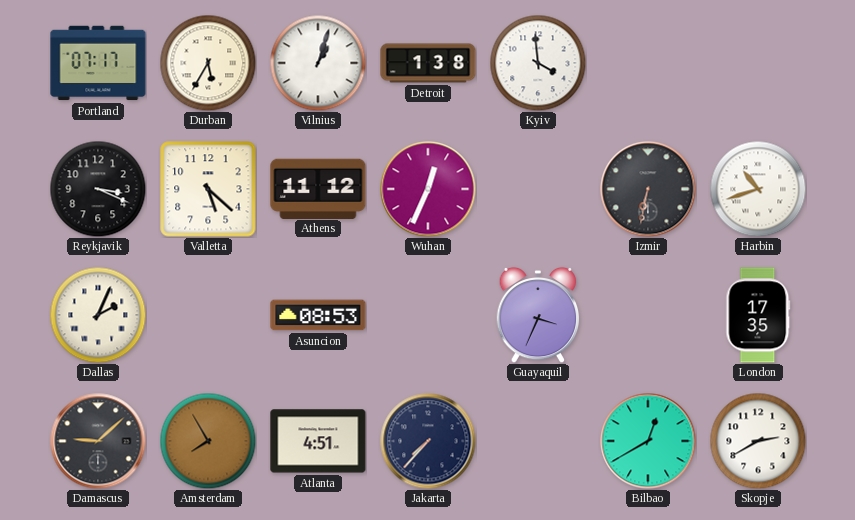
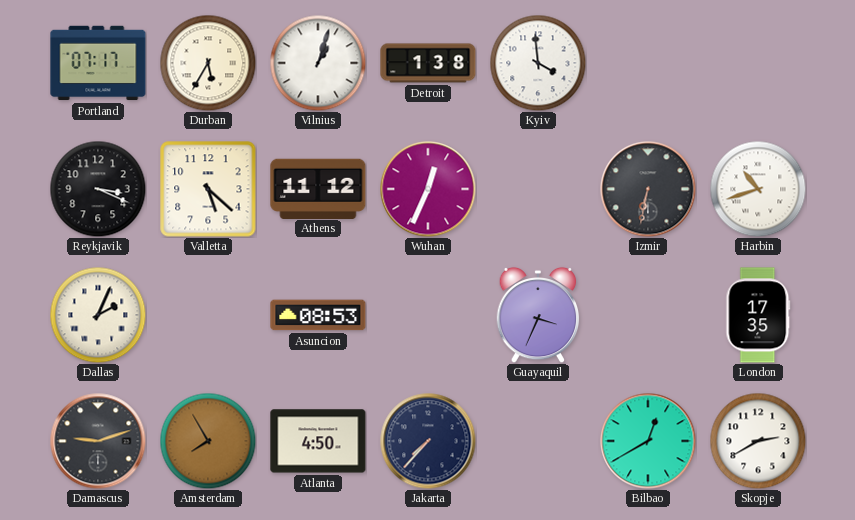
Damascus: 9:08 -> 9:12 (98, 441)
Atlanta: 4:51 -> 4:50 (318, 441)
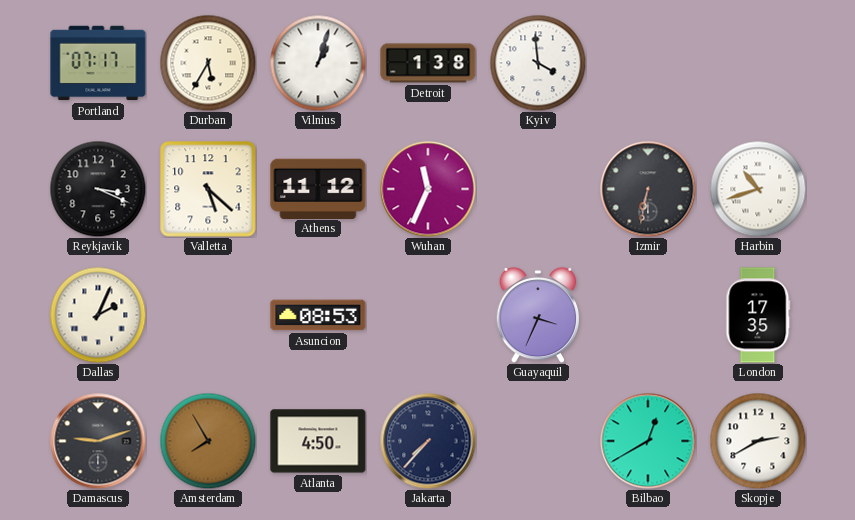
Wuhan: 12:34 -> 11:34 (428, 189)
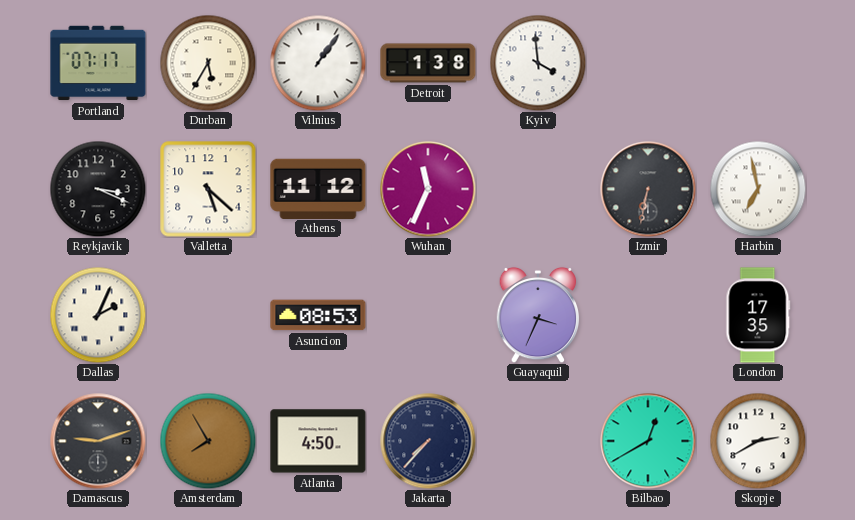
Vilnius: 1:03 -> 1:06 (318, 63)
Harbin: 10:42 -> 6:58 (758, 189)
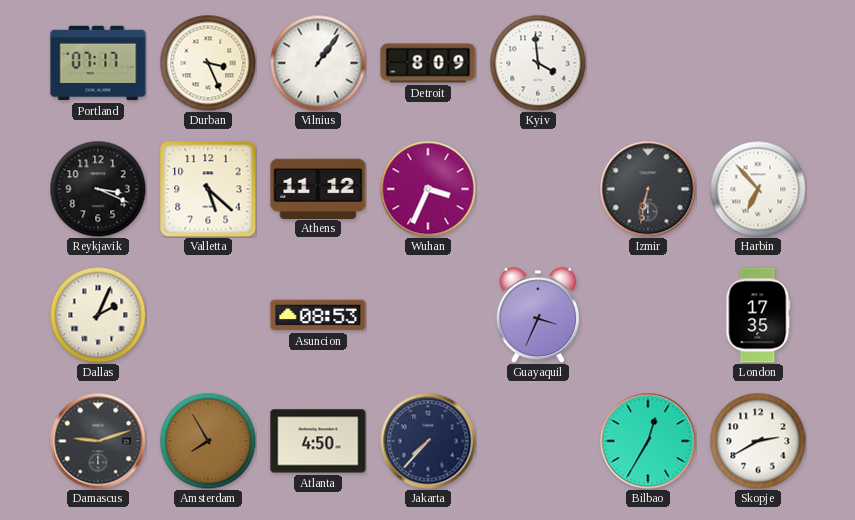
Durban: 5:35 -> 3:26 (208, 63)
Detroit: 1:38 -> 8:09 (428, 63)
Wuhan: 11:34 -> 3:34 (428, 189)
Harbin: 6:58 -> 6:53 (758, 189)
Bilbao: 12:40 -> 12:35 (648, 441)
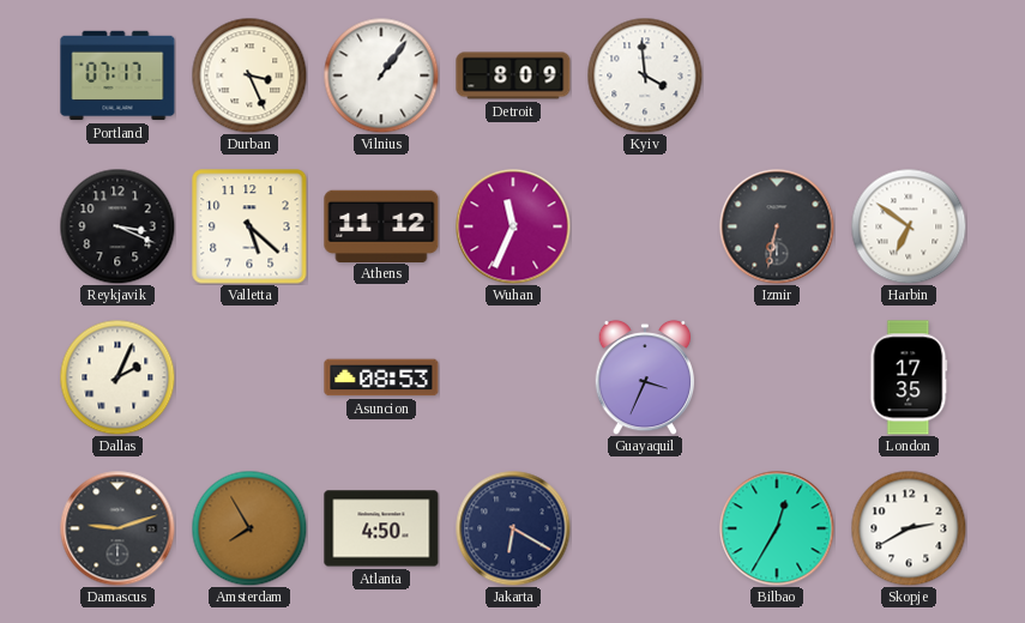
Wuhan: 3:34 -> 11:34 (513, 226)
Harbin: 6:53 -> 6:51 (909, 226)
Jakarta: 7:37 -> 6:20 (513, 528)
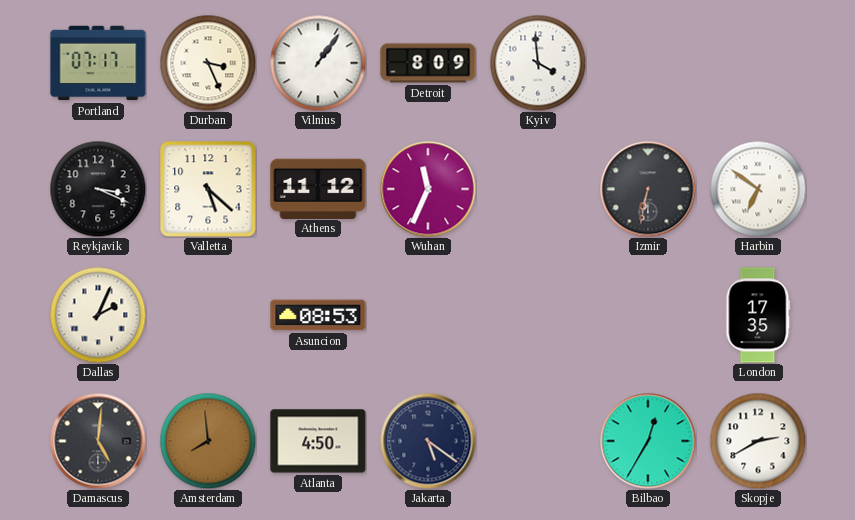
Guayaquil: 3:34 -> none (645, 377)
Damascus: 9:12 -> 5:01 (98, 441)
Amsterdam: 7:55 -> 7:59 (208, 441)
Jakarta: 6:20 -> 5:21 (428, 441)
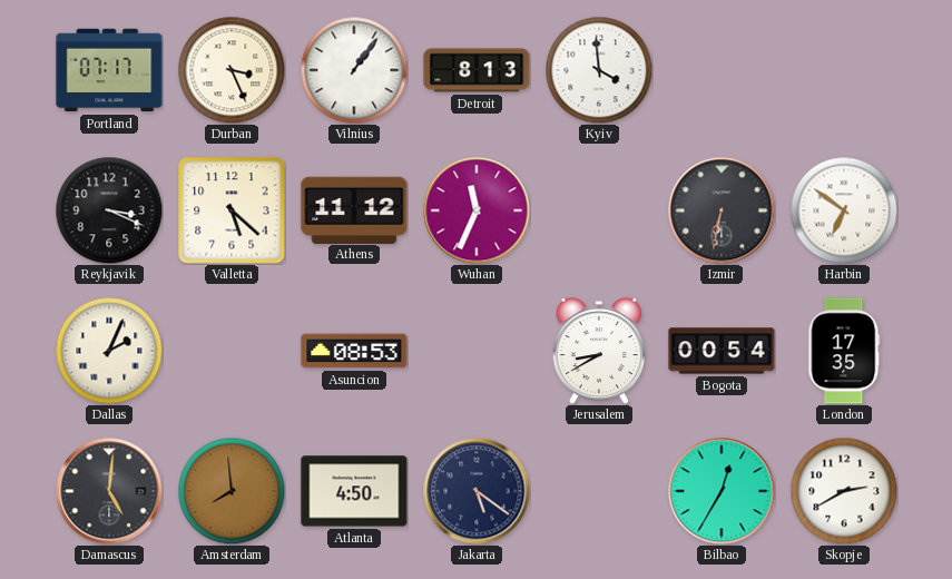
Detroit: 8:09 -> 8:13 (477, 70)
Jerusalem: none -> 8:40 (599, 351)
Bogota: none -> 00:54 (722, 351)
